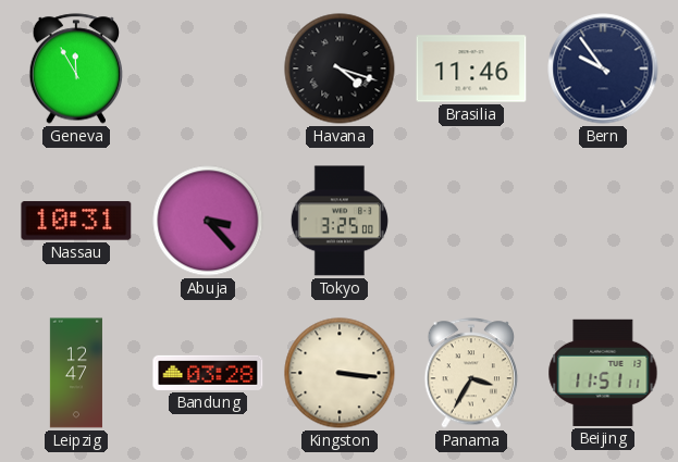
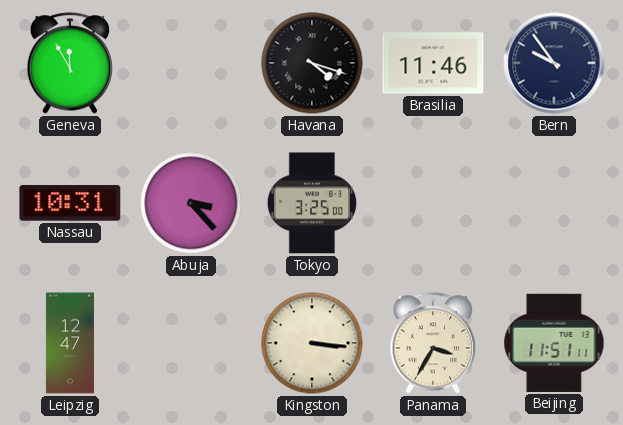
Bandung: 03:28 -> none (208, 373)
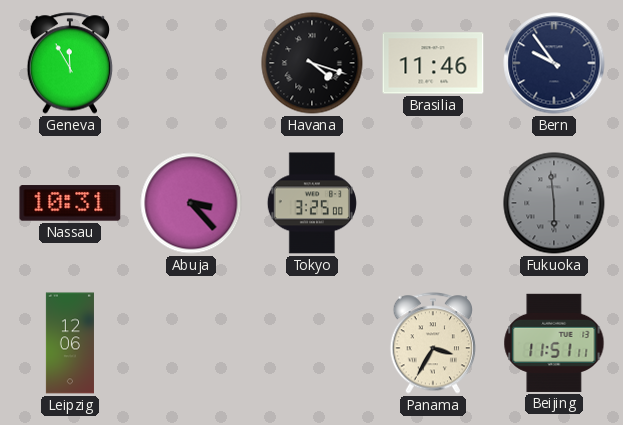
Fukuoka: none -> 5:59 (554, 203)
Leipzig: 12:47 -> 12:06 (70, 343)
Kingston: 3:16 -> none (312, 343)
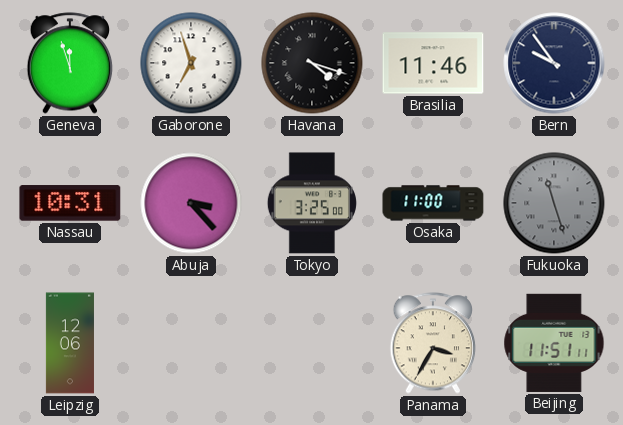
Geneva: 11:55 -> 11:57 (70, 63)
Gaborone: none -> 6:57 (191, 63)
Osaka: none -> 11:00 (433, 203)
Fukuoka: 5:59 -> 11:27 (554, 203)
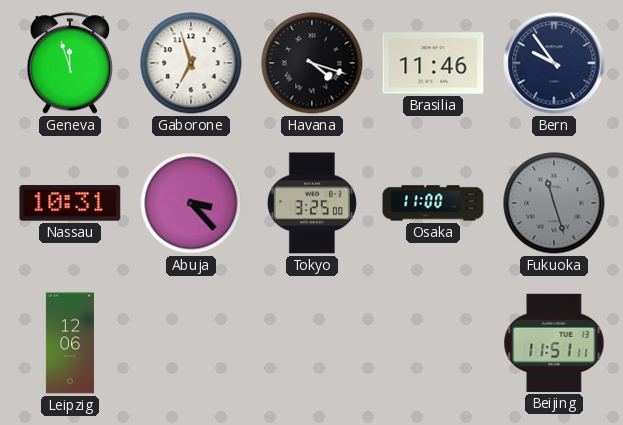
Panama: 3:35 -> none (433, 343)
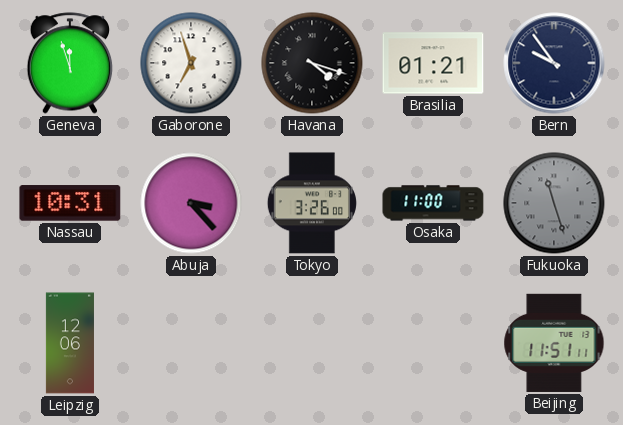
Brasilia: 11:46 -> 01:21 (433, 63)
Tokyo: 3:25 -> 3:26 (312, 203)
